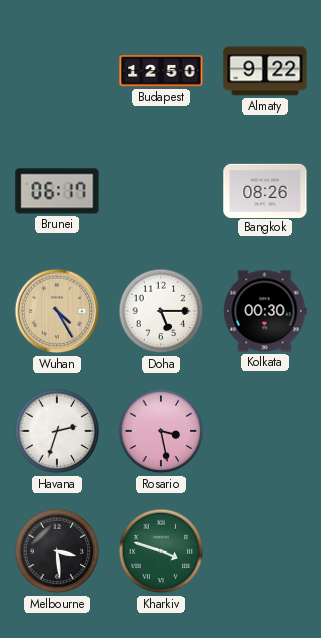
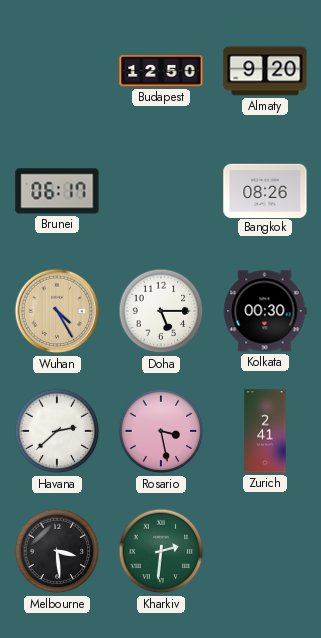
Almaty: 9:22 -> 9:20 (265, 71)
Havana: 2:33 -> 2:38 (57, 431)
Zurich: none -> 2:41 (265, 431)
Kharkiv: 3:48 -> 2:31 (161, 551)
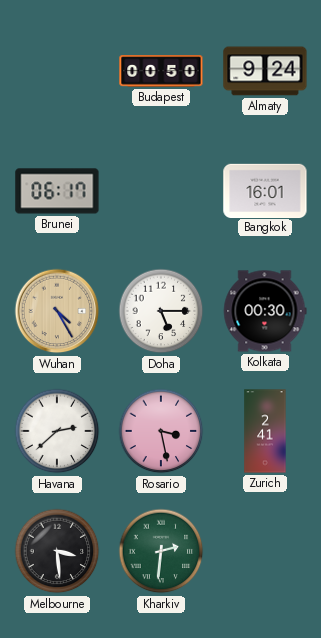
Budapest: 12:50 -> 00:50 (161, 71)
Almaty: 9:20 -> 9:24 (265, 71)
Bangkok: 08:26 -> 16:01 (265, 190)
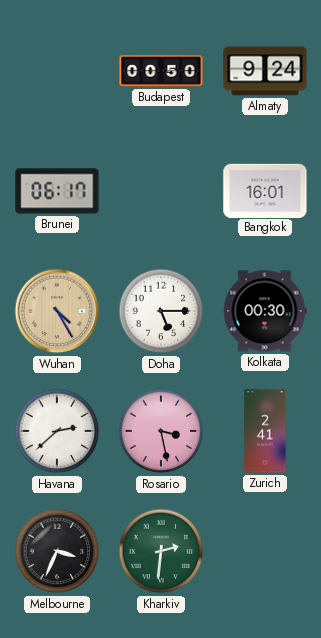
Melbourne: 3:29 -> 3:34 (57, 551)
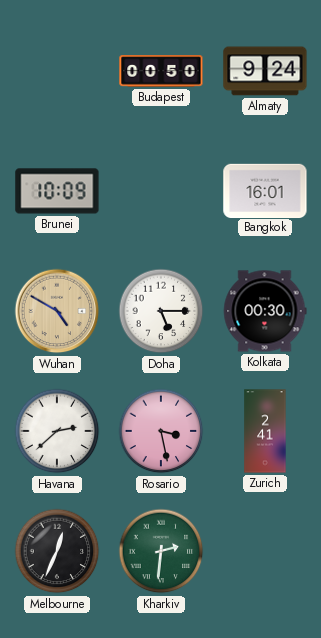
Brunei: 06:17 -> 10:09 (57, 191)
Wuhan: 4:25 -> 4:50 (57, 311)
Melbourne: 3:34 -> 12:34 (57, 551)
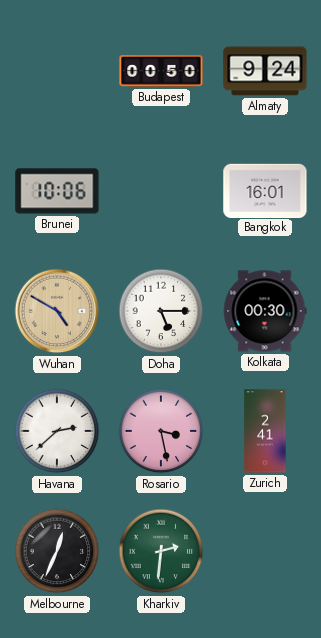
Brunei: 10:09 -> 10:06 (57, 191)
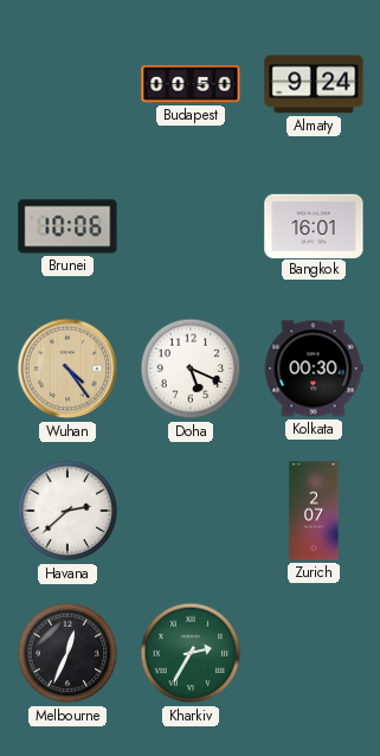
Wuhan: 4:50 -> 4:24 (67, 369)
Doha: 5:15 -> 5:19 (191, 369)
Rosario: 3:28 -> none (161, 431)
Zurich: 2:41 -> 2:07 (314, 511)
Kharkiv: 2:31 -> 2:35 (191, 653)
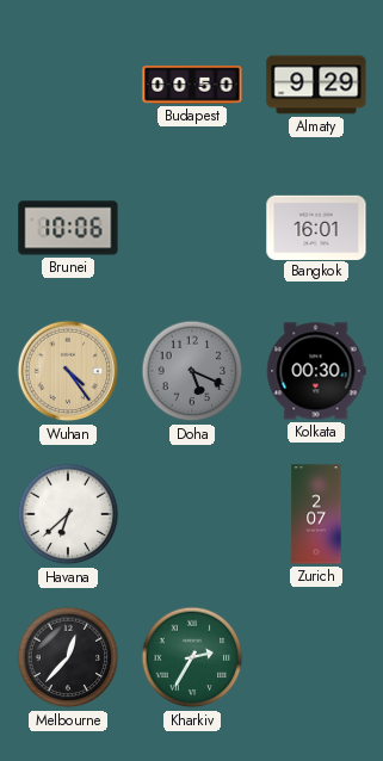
Almaty: 9:24 -> 9:29 (316, 85)
Doha dial: white -> grey (192, 371)
Havana: 2:38 -> 6:38 (68, 514)
Melbourne: 12:34 -> 12:37 (68, 657)
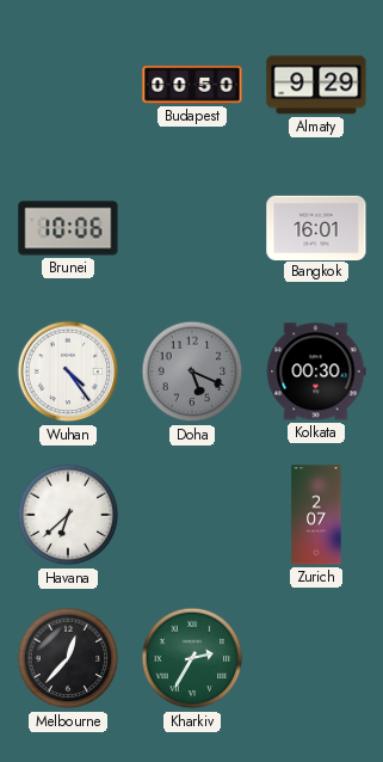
Wuhan dial: champagne -> white (68, 371)
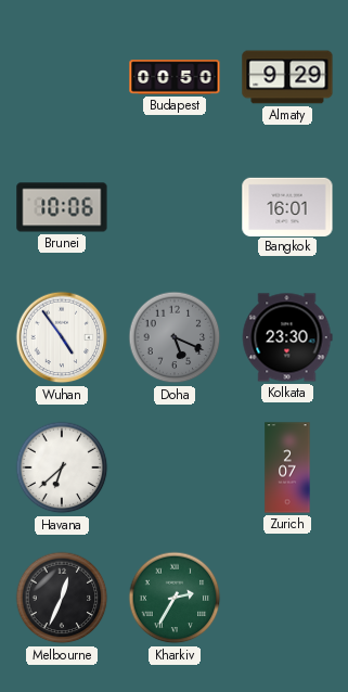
Wuhan: 4:24 -> 4:54 (62, 337)
Kolkata: 00:30 -> 23:30 (287, 337)
Melbourne: 12:37 -> 12:34 (62, 598)
